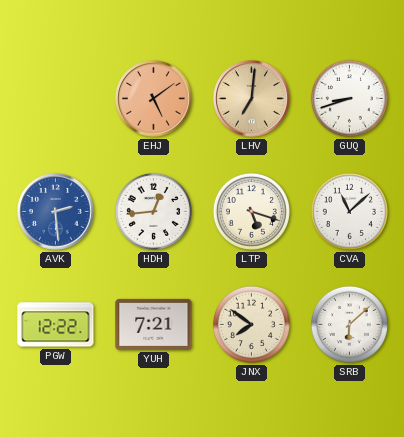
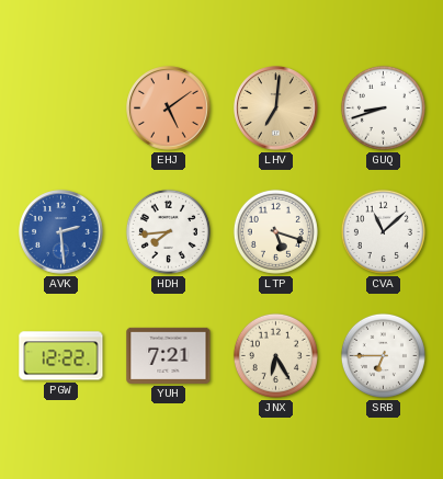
HDH: 12:44 -> 7:44 (168, 231)
JNX: 7:51 -> 6:25 (275, 355)
SRB: 6:08 -> 6:45 (383, 355)
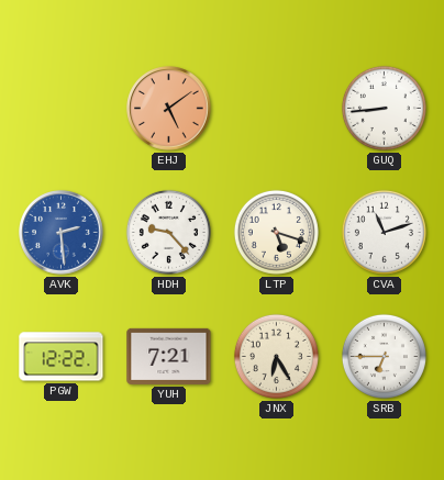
LHV: 7:01 -> none (276, 109)
GUQ: 8:42 -> 8:44 (384, 108)
HDH: 7:44 -> 9:23 (168, 232)
CVA: 11:08 -> 11:12 (384, 232)
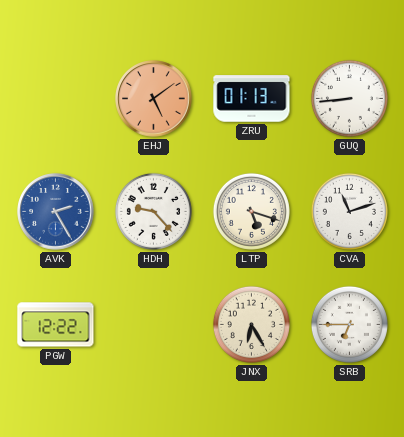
ZRU: none -> 01:13 (252, 99)
AVK: 2:29 -> 2:25 (56, 212)
YUH: 7:21 -> none (169, 356)
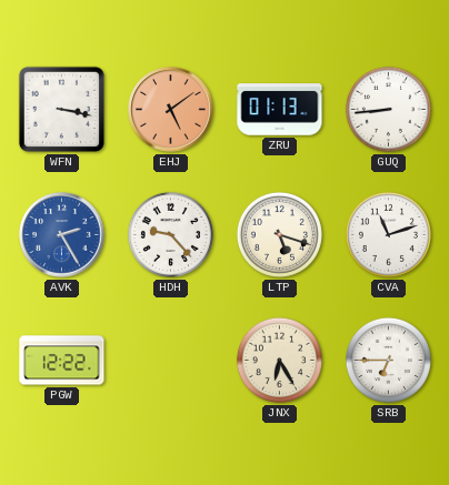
WFN: none -> 3:17 (61, 109)
